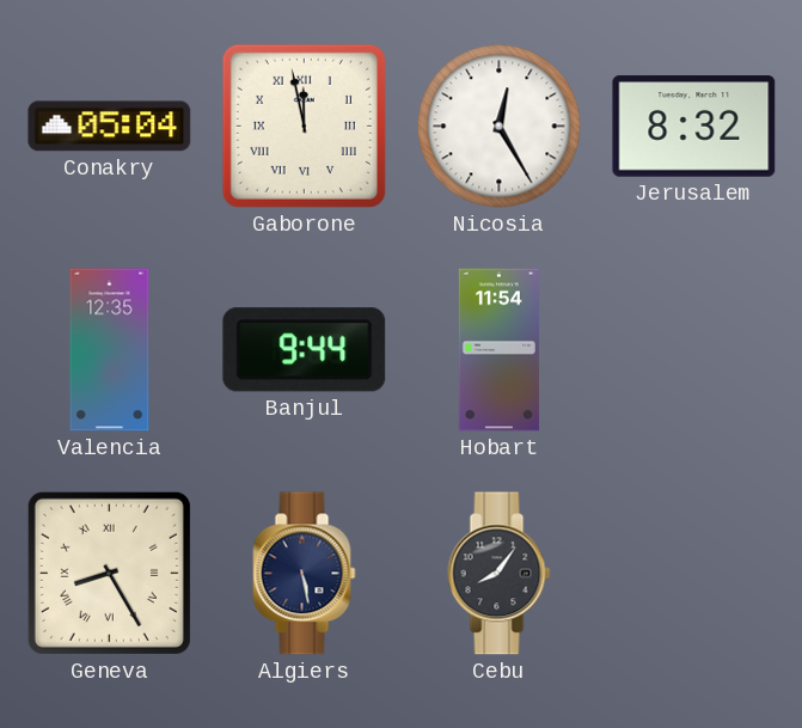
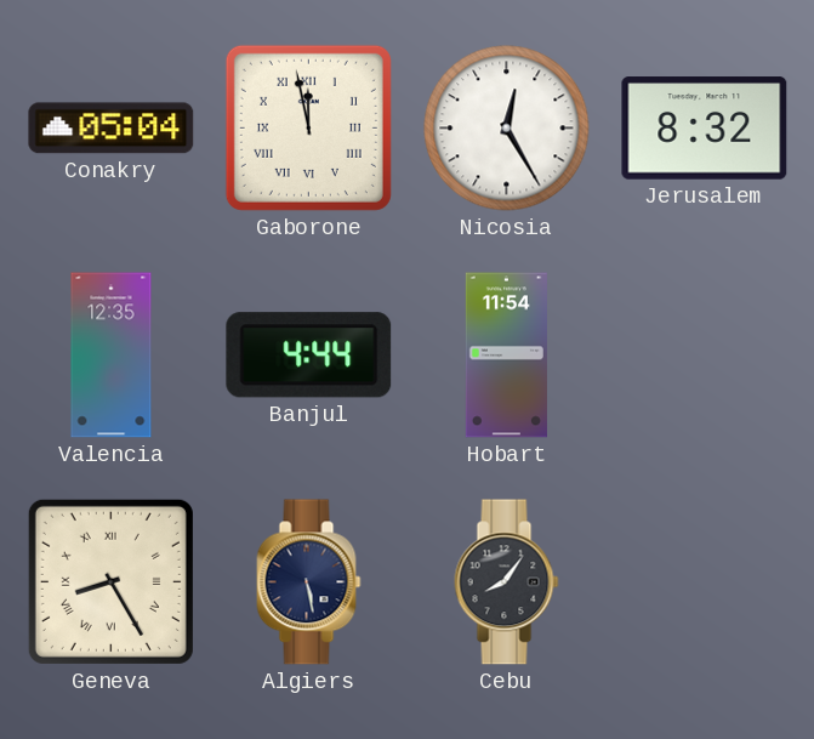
Banjul: 9:44 -> 4:44 (309, 356)
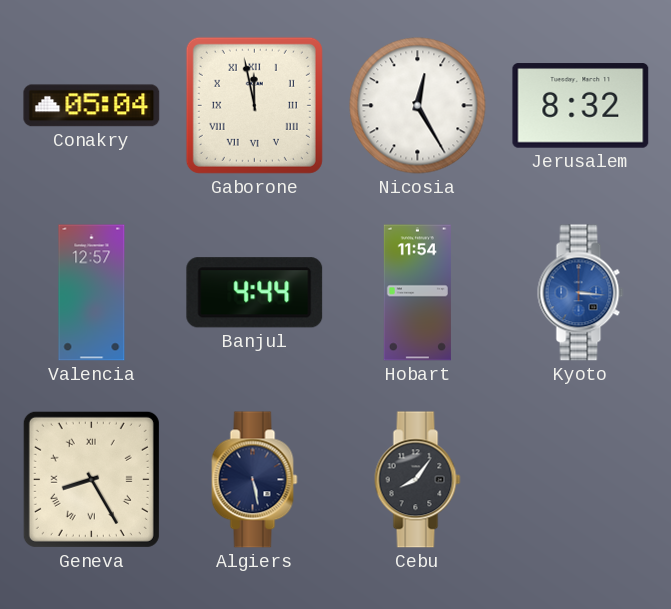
Valencia: 12:35 -> 12:57 (92, 293)
Kyoto: none -> 3:16 (581, 293)
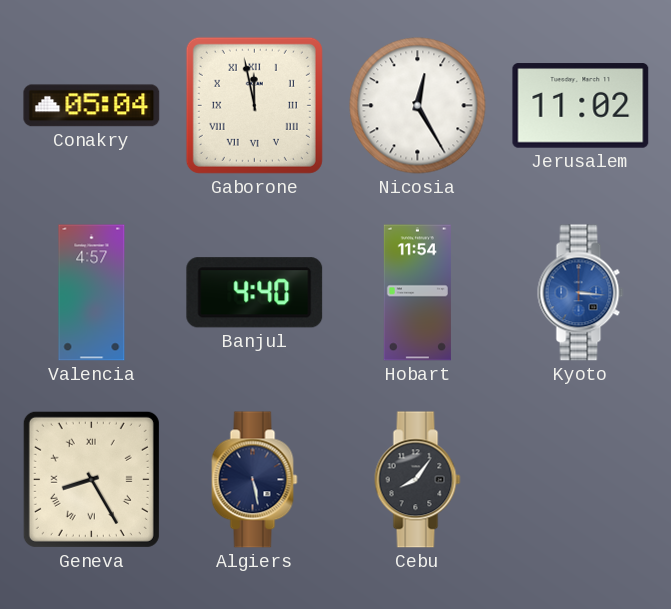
Jerusalem: 8:32 -> 11:02 (581, 106)
Valencia: 12:57 -> 4:57 (92, 293)
Banjul: 4:44 -> 4:40 (255, 293)
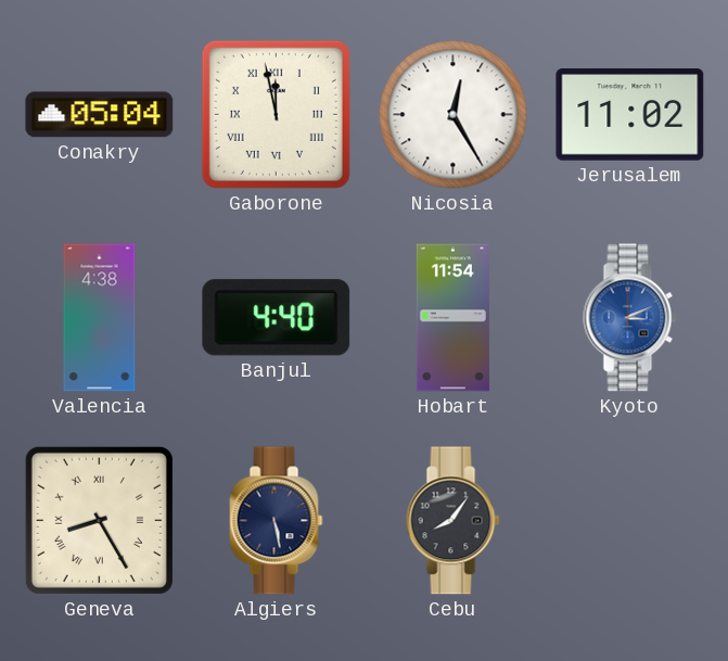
Valencia: 4:57 -> 4:38 (100, 318)
Kyoto: 3:16 -> 3:11 (630, 318)
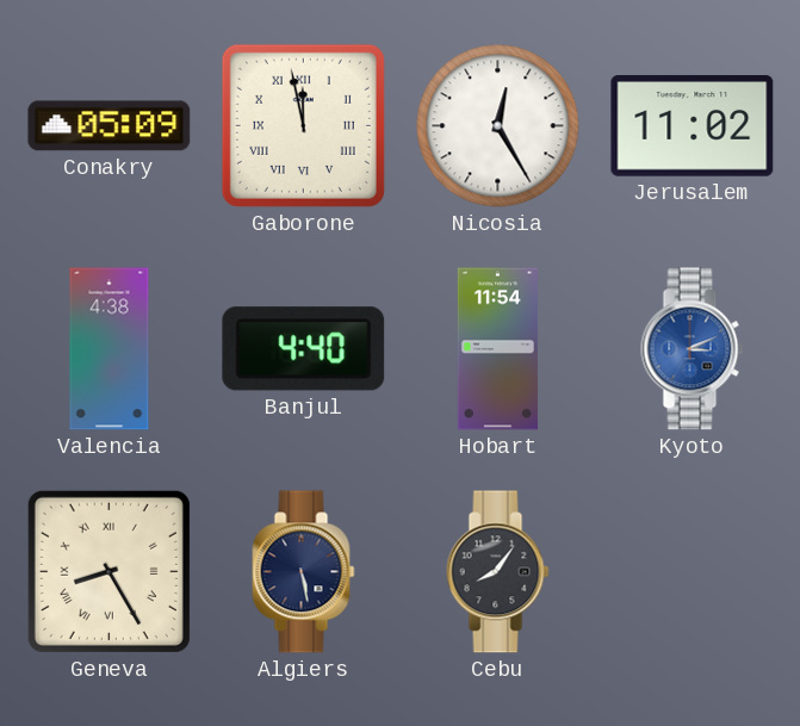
Conakry: 05:04 -> 05:09 (110, 126)
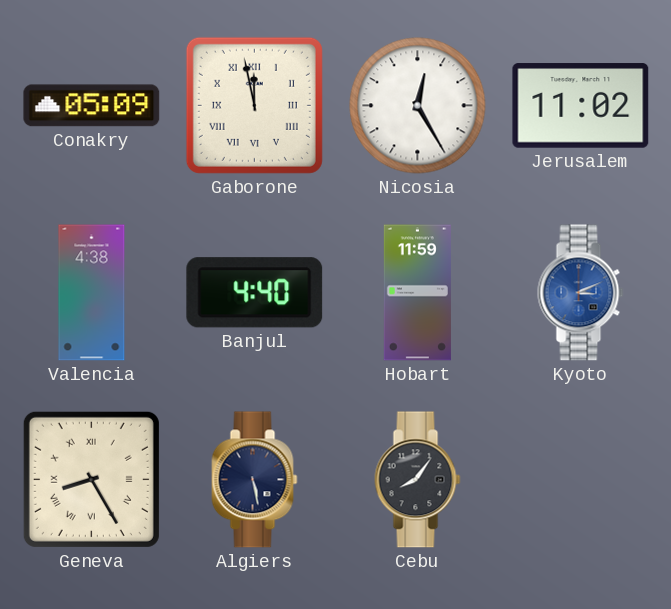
Hobart: 11:54 -> 11:59 (417, 293)
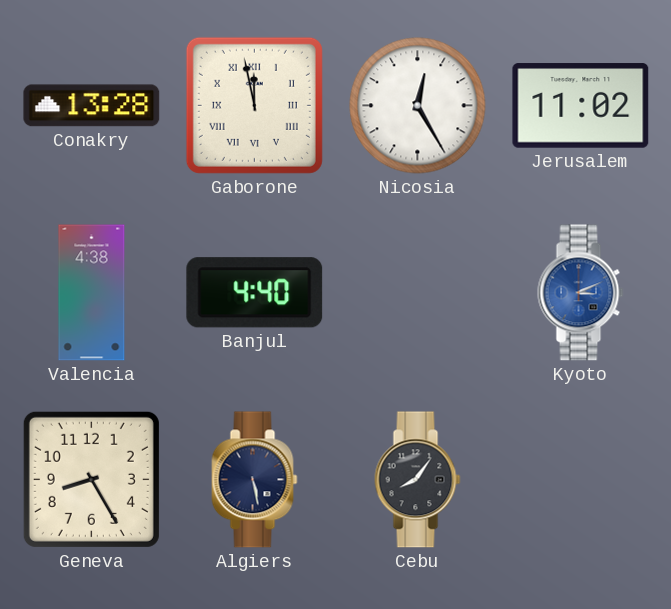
Conakry: 05:09 -> 13:28 (92, 106)
Hobart: 11:59 -> none (417, 293)
Geneva numerals: Roman -> Arabic (91, 479)
